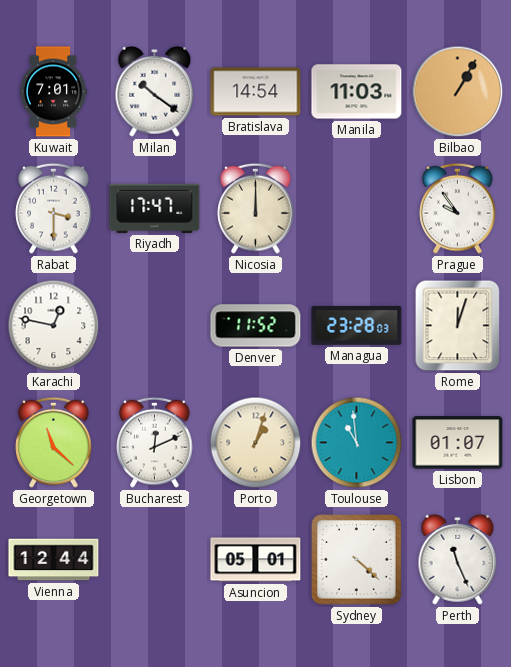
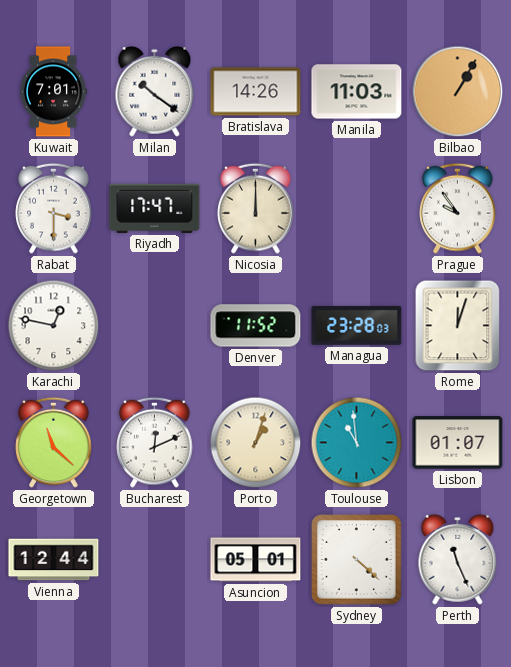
Bratislava: 14:54 -> 14:26 (256, 92)
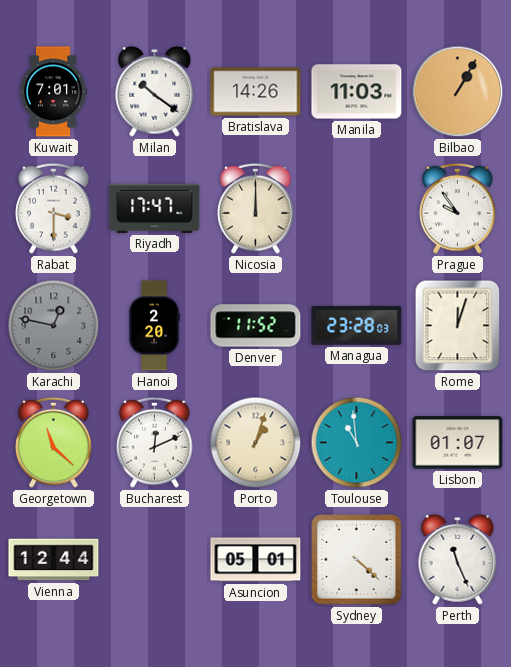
Karachi dial: white -> grey (54, 326)
Hanoi: none -> 2:20 (154, 326)
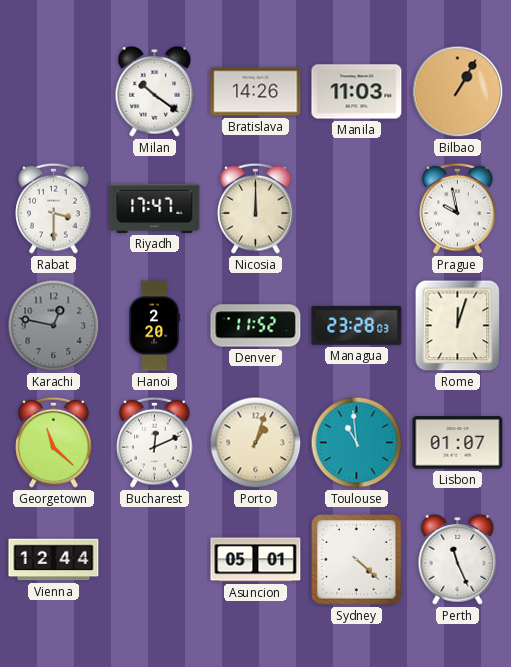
Kuwait: 7:01 -> none (53, 92)
Prague: 9:54 -> 9:58 (458, 208)
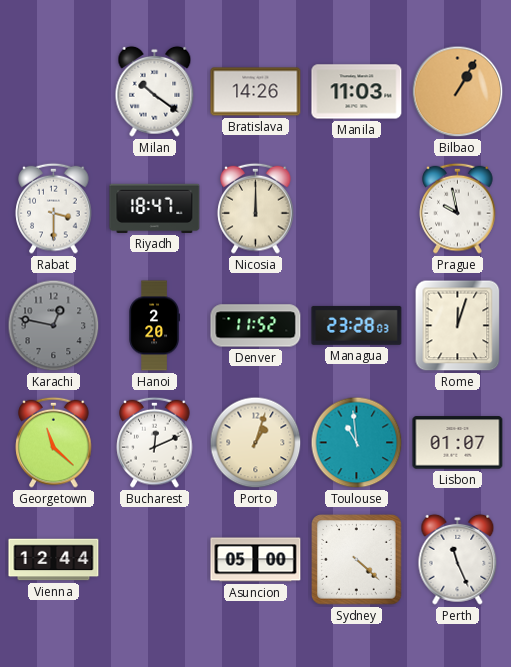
Riyadh: 17:47 -> 18:47 (155, 208)
Asuncion: 05:01 -> 05:00 (256, 560)
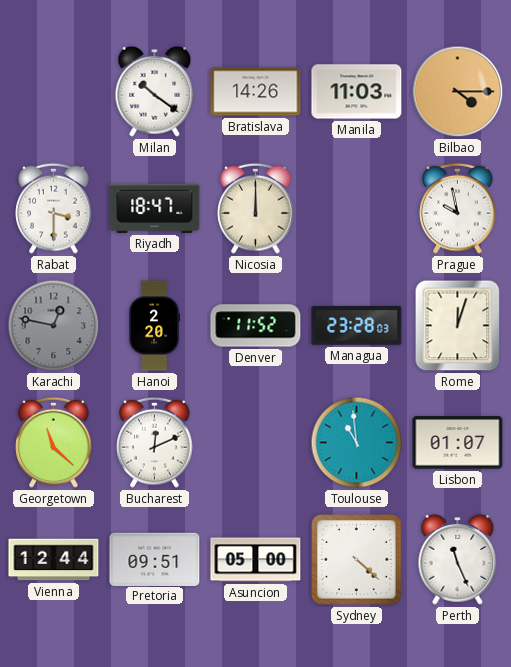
Bilbao: 1:05 -> 4:15 (458, 92)
Porto: 1:03 -> none (256, 443)
Pretoria: none -> 09:51 (155, 559)
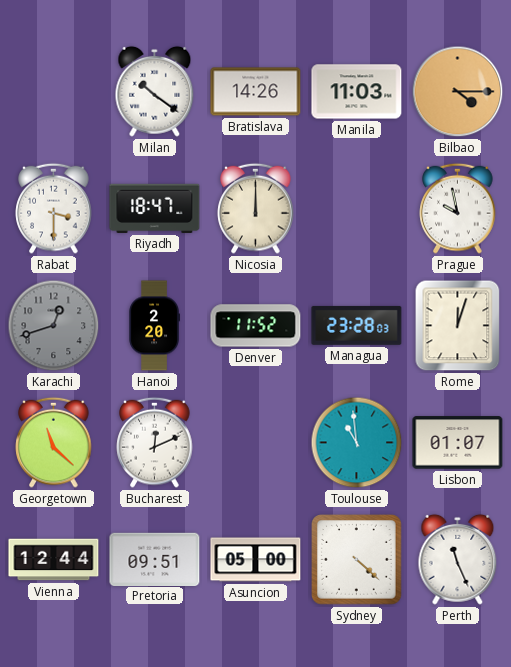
Karachi: 12:47 -> 12:42 (54, 326)
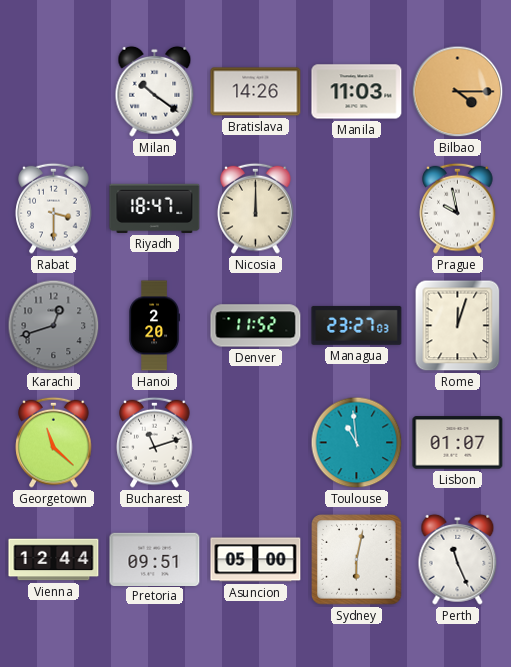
Managua: 23:28 -> 23:27 (357, 325)
Bucharest: 12:11 -> 11:12 (155, 442)
Sydney: 4:22 -> 6:02 (357, 560)
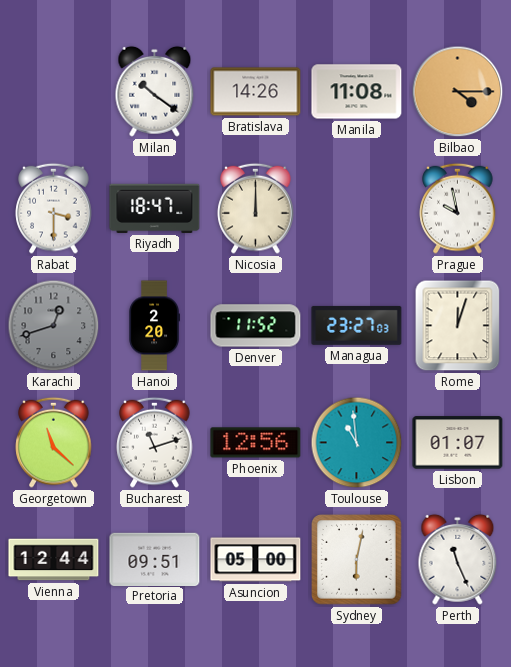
Manila: 11:03 -> 11:08 (357, 92)
Phoenix: none -> 12:56 (256, 443)
